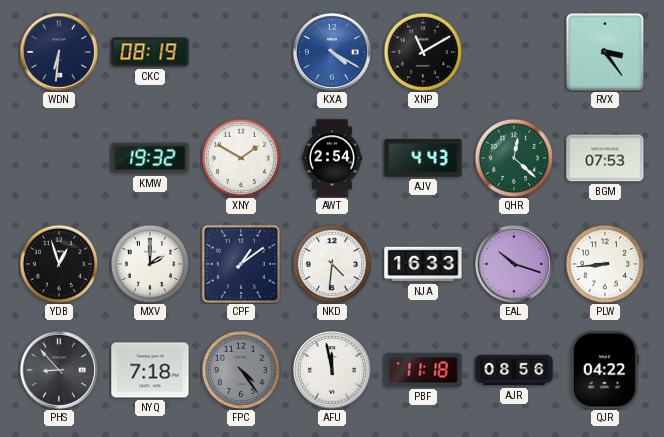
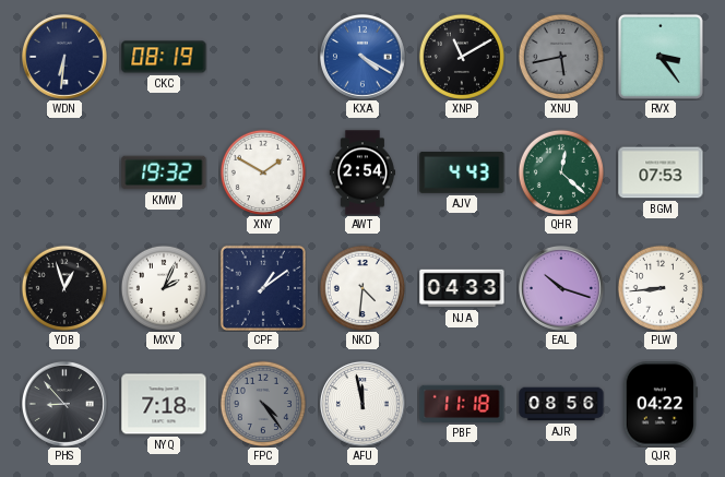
XNU: none -> 5:43 (560, 56)
MXV: 2:00 -> 2:04 (163, 287)
NJA: 16:33 -> 04:33 (462, 288)
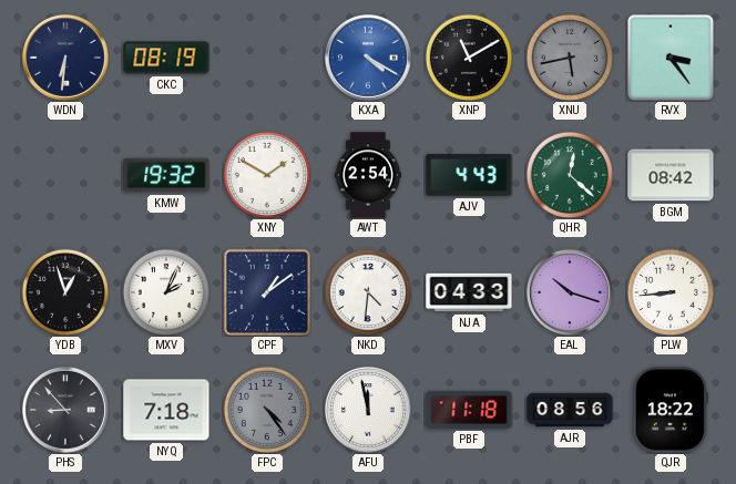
BGM: 07:53 -> 08:42 (671, 175)
QJR: 04:22 -> 18:22 (671, 410)
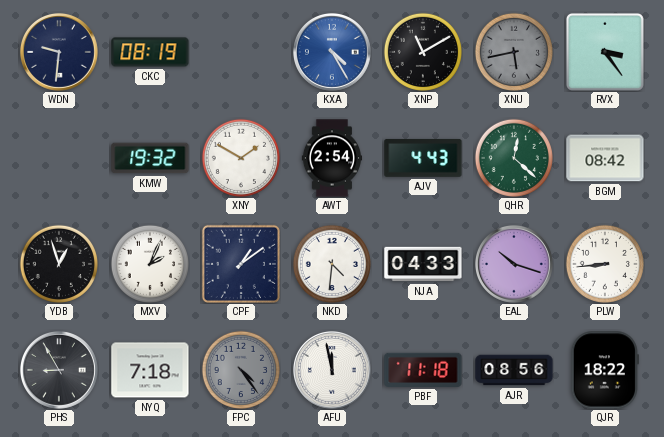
WDN: 6:31 -> 9:31 (59, 52)
KXA: 4:20 -> 4:25 (332, 52)
PHS: 8:53 -> 8:55 (59, 370)
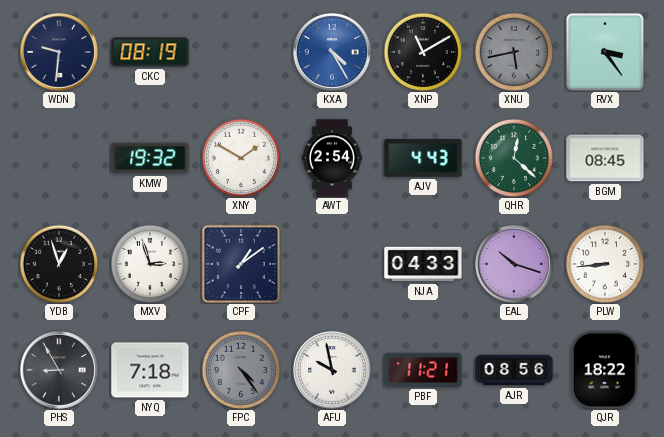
BGM: 08:42 -> 08:45 (605, 158)
MXV: 2:04 -> 2:57 (149, 263)
NKD: 4:31 -> none (331, 263)
AFU: 11:58 -> 9:58 (332, 370)
PBF: 11:18 -> 11:21 (423, 370)
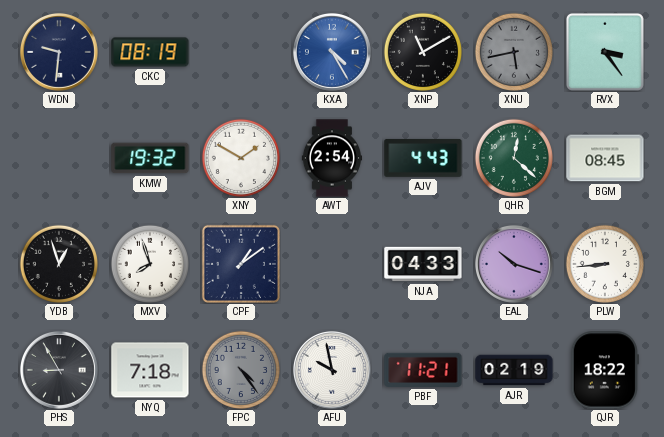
MXV: 2:57 -> 7:57 (149, 263)
AJR: 08:56 -> 02:19 (514, 370)
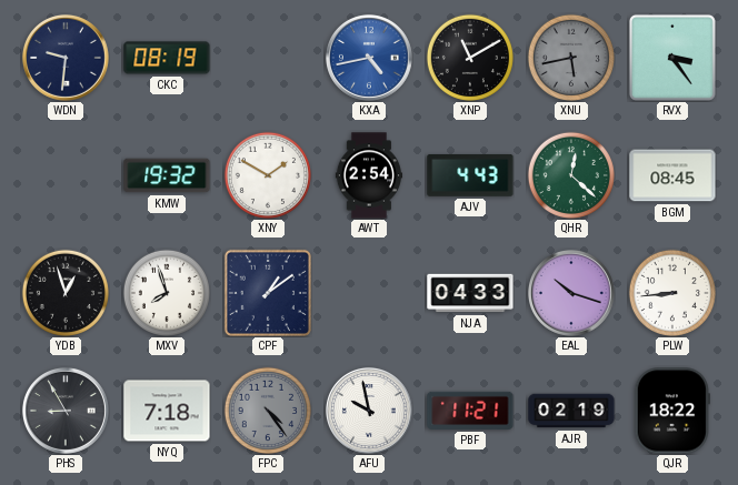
KXA: 4:25 -> 4:43 (369, 58)
